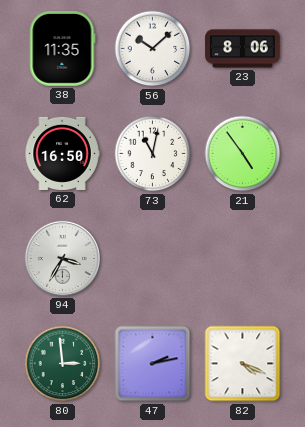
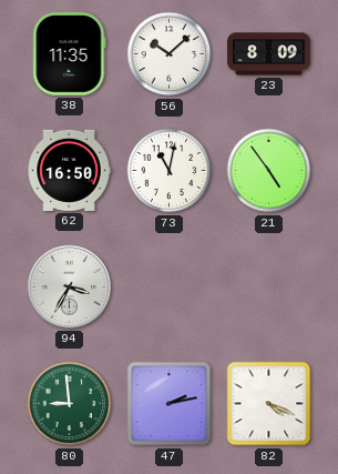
23: 8:06 -> 8:09 (269, 54)
80: 2:59 -> 8:59 (70, 404)
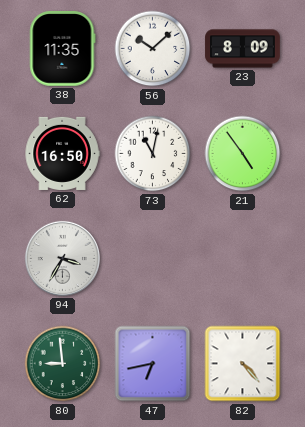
47: 2:13 -> 6:43 (153, 364)
82: 4:19 -> 4:23 (243, 364)
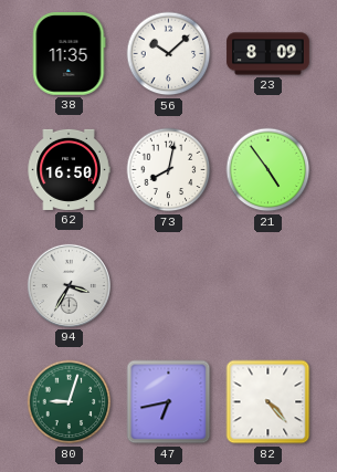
73: 11:02 -> 8:02 (169, 170)
80: 8:59 -> 9:03 (70, 402)
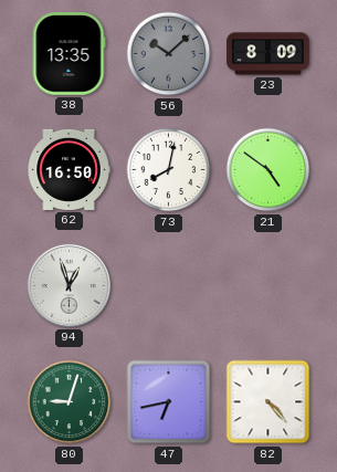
38: 11:35 -> 13:35 (70, 54)
56 dial: white -> grey (169, 54)
21: 4:54 -> 4:51 (268, 170)
94: 3:35 -> 12:57 (69, 285)
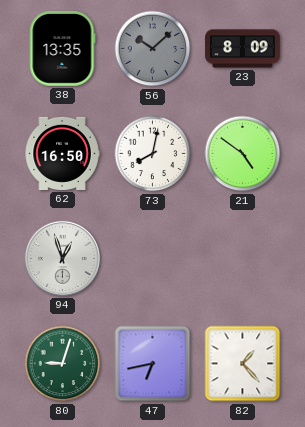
82: 4:23 -> 1:23 (243, 364)
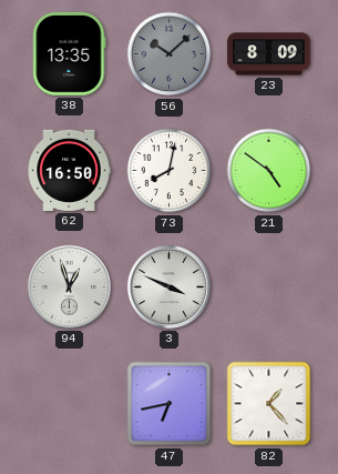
3: none -> 3:49 (168, 286)
80: 9:03 -> none (63, 364)
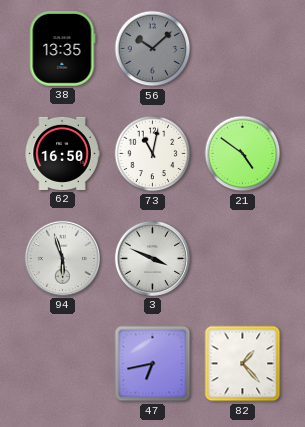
23: 8:09 -> none (269, 54)
73: 8:02 -> 11:02 (153, 154)
94: 12:57 -> 5:57 (62, 258)
